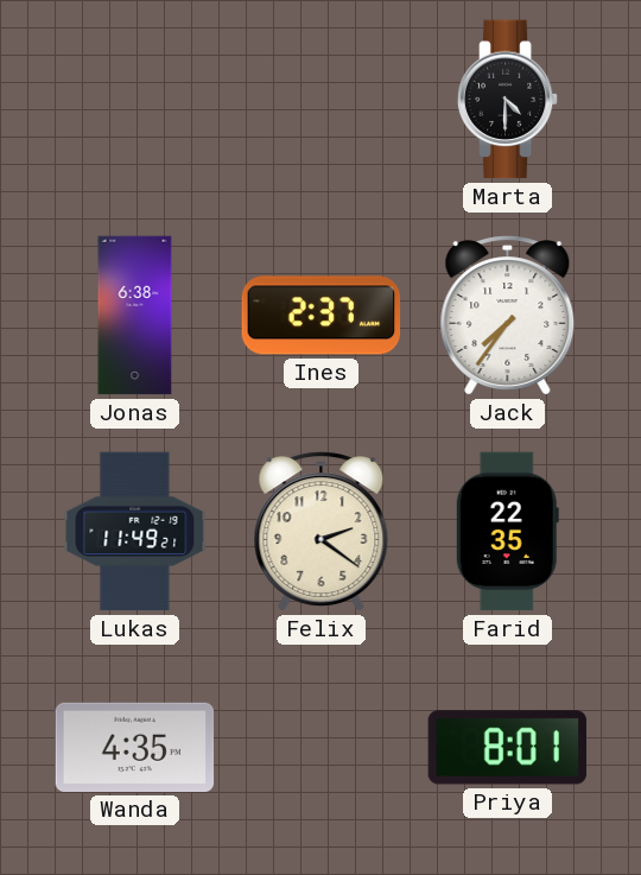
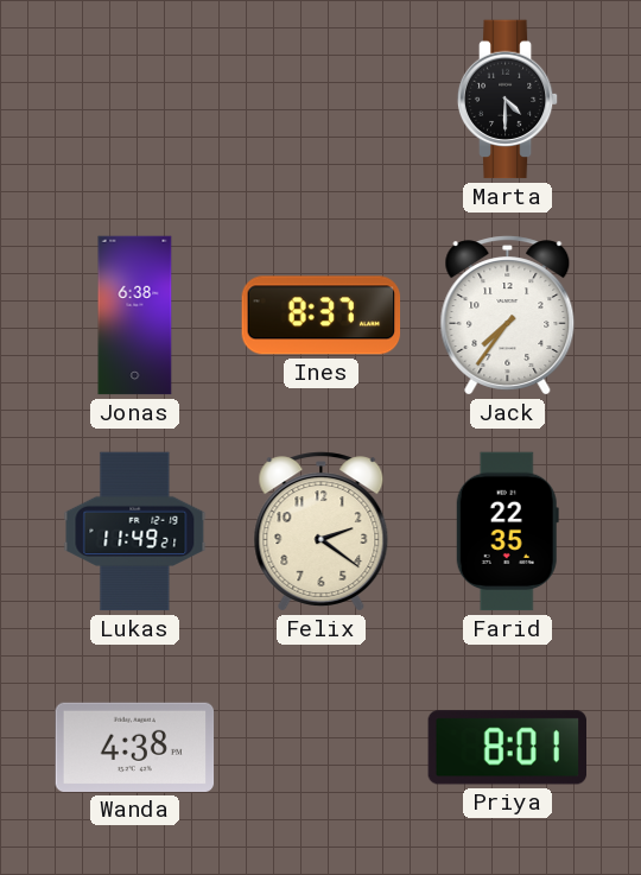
Ines: 2:37 -> 8:37 (322, 316)
Wanda: 4:35 -> 4:38 (135, 747)
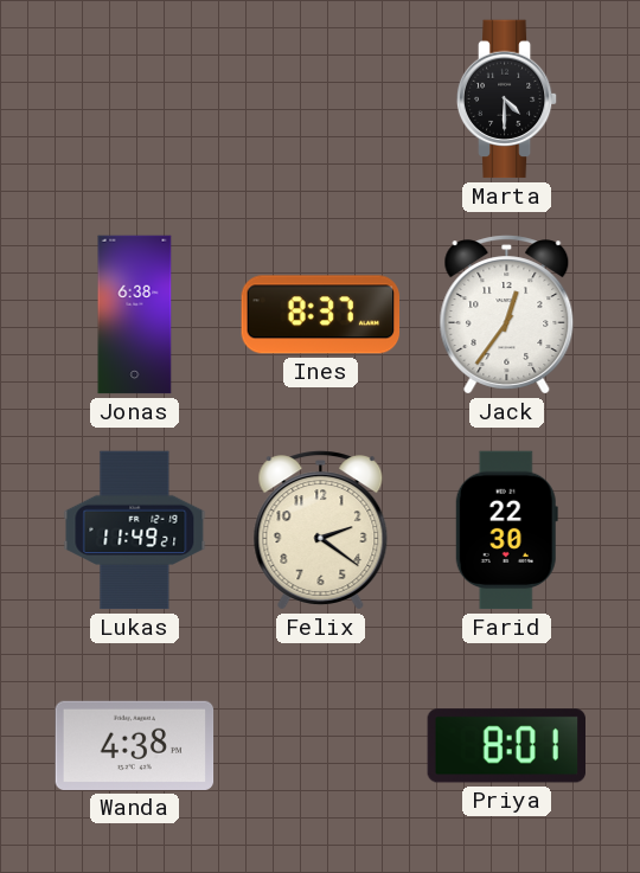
Jack: 7:36 -> 12:36 (507, 315)
Farid: 22:35 -> 22:30 (506, 531)
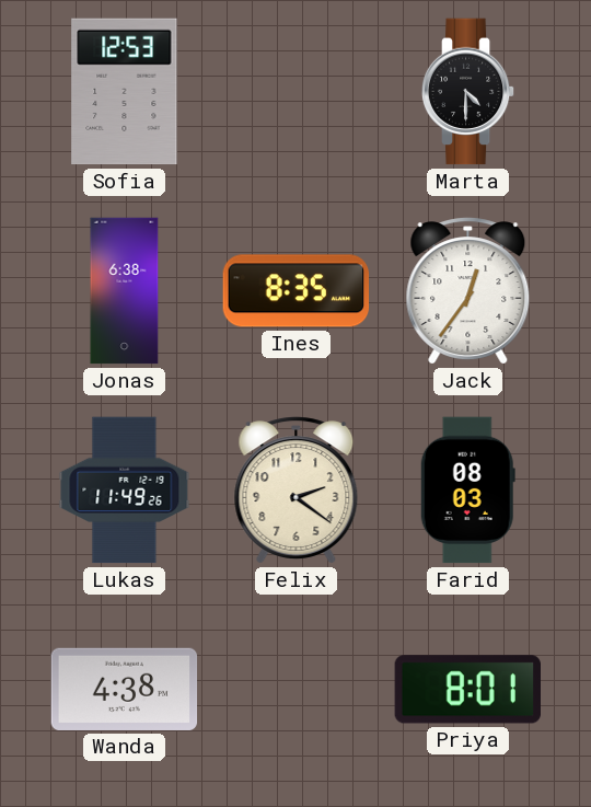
Sofia: none -> 12:53 (125, 92)
Ines: 8:37 -> 8:35 (297, 291)
Lukas: 11:49:21 -> 11:49:26 (125, 491)
Farid: 22:30 -> 08:03 (467, 491)
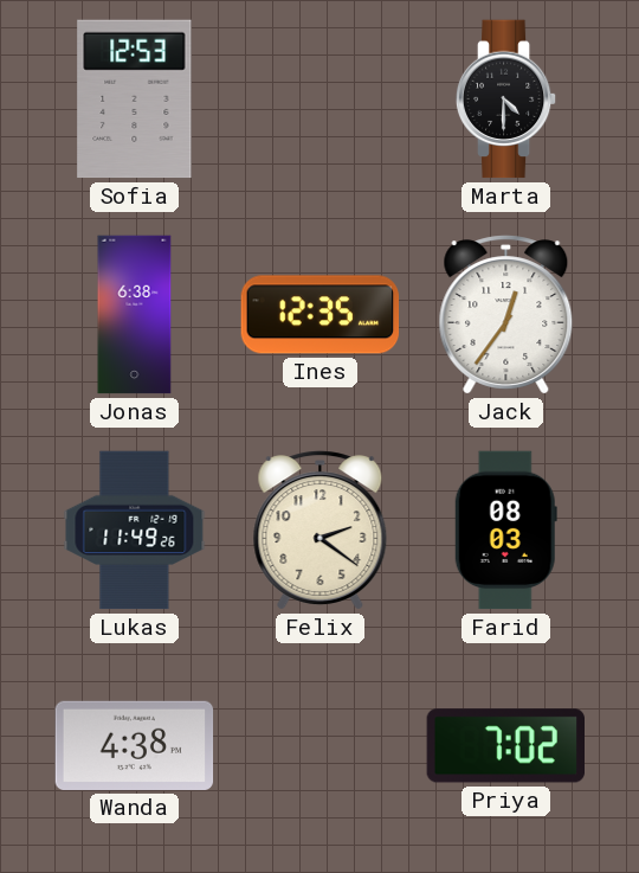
Ines: 8:35 -> 12:35 (321, 315)
Priya: 8:01 -> 7:02 (505, 746)
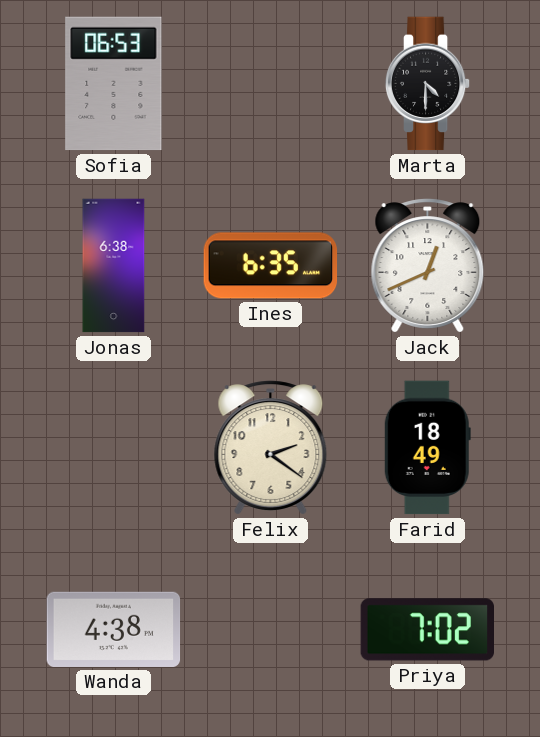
Sofia: 12:53 -> 06:53 (114, 84)
Ines: 12:35 -> 6:35 (271, 266)
Jack: 12:36 -> 12:41 (428, 266)
Lukas: 11:49 -> none (135, 531)
Farid: 08:03 -> 18:49 (427, 448)
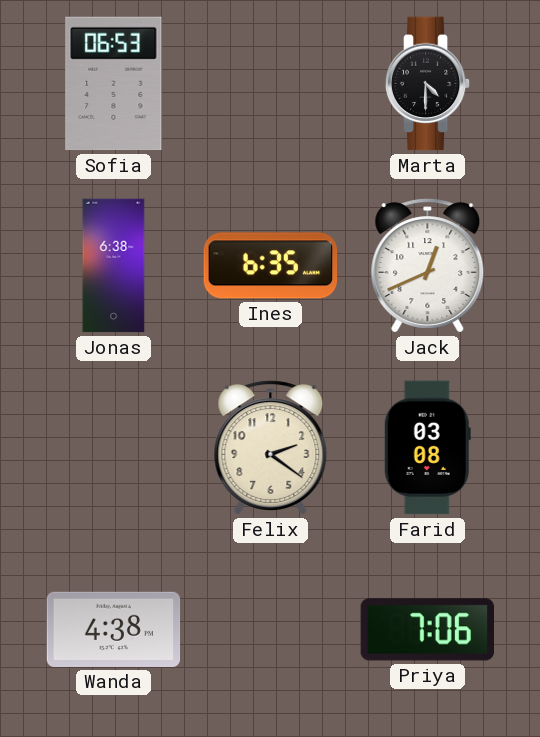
Farid: 18:49 -> 03:08 (427, 448)
Priya: 7:02 -> 7:06 (427, 630)
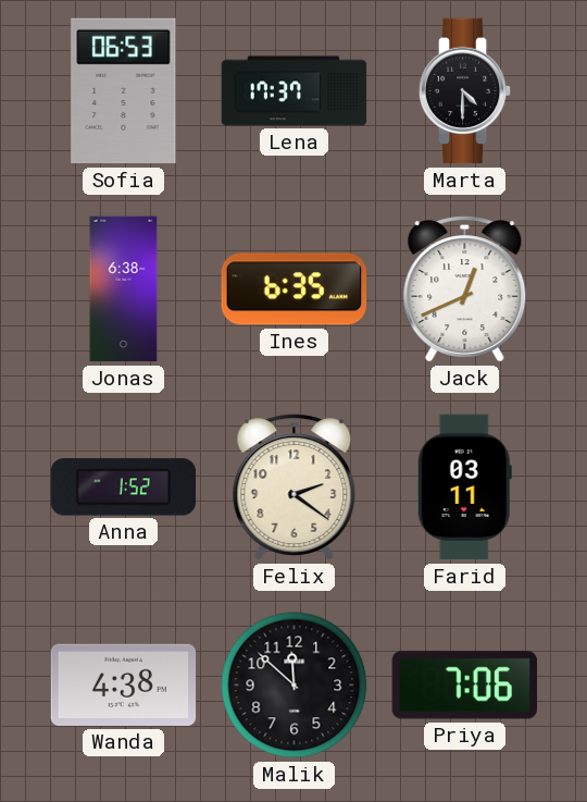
Lena: none -> 17:37 (295, 91)
Anna: none -> 1:52 (124, 488)
Farid: 03:08 -> 03:11 (464, 488)
Malik: none -> 11:52 (295, 686)
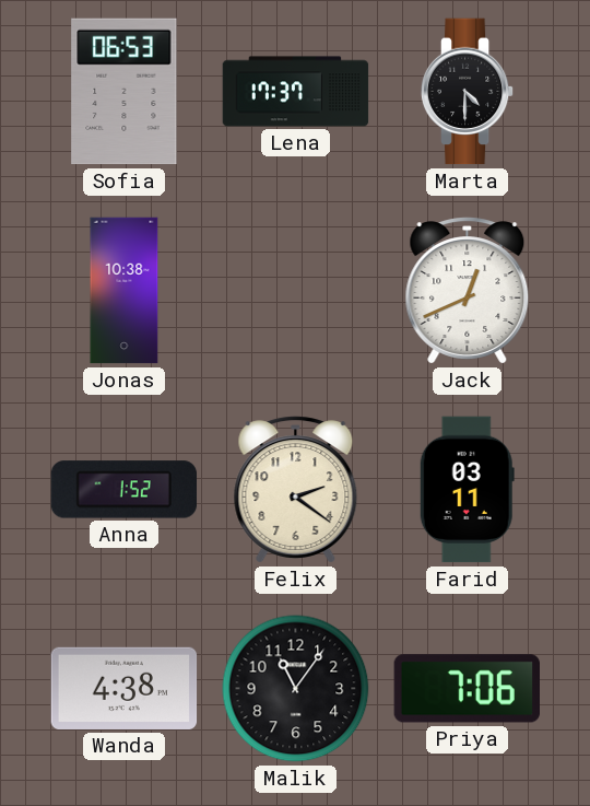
Jonas: 6:38 -> 10:38 (125, 291)
Ines: 6:35 -> none (295, 289)
Malik: 11:52 -> 11:06 (296, 689)
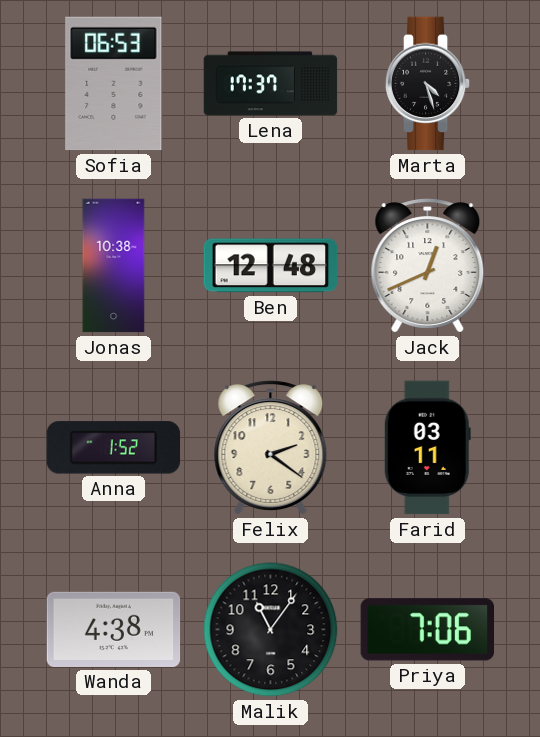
Marta: 4:30 -> 4:27 (428, 84)
Ben: none -> 12:48 (271, 266)
